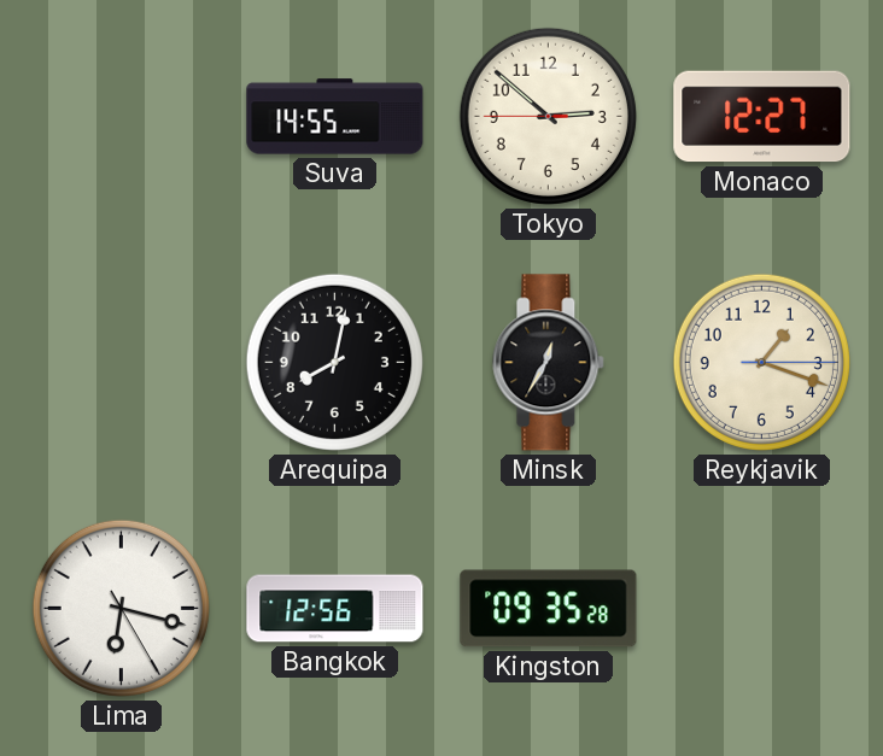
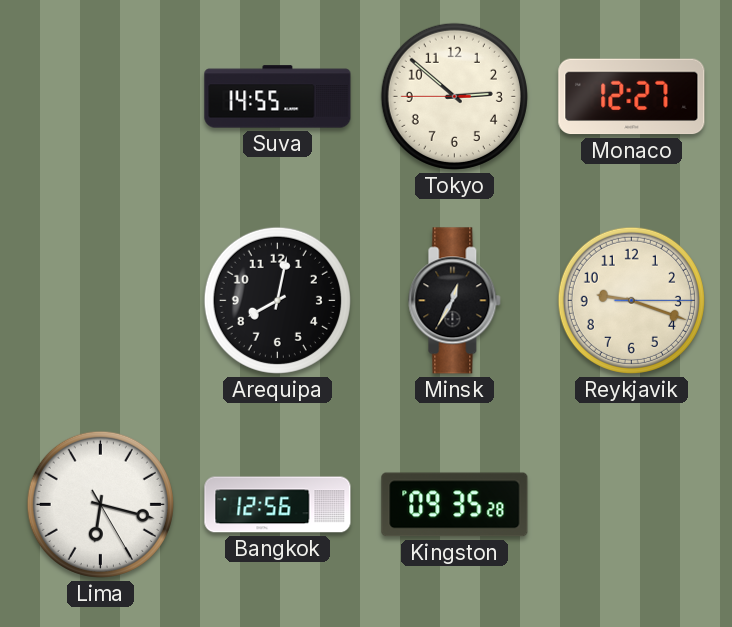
Reykjavik: 1:18 -> 9:18 (631, 300)
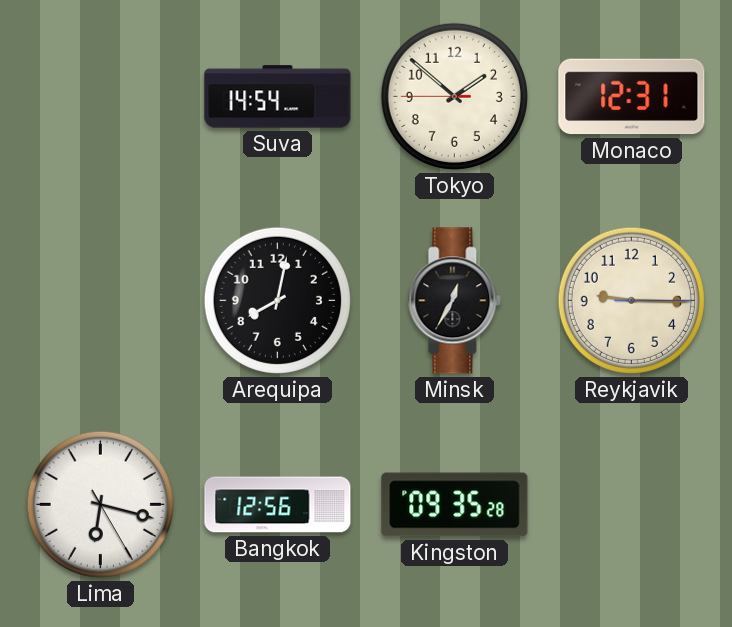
Suva: 14:55 -> 14:54 (278, 97)
Tokyo: 2:51 -> 1:51 (454, 96)
Monaco: 12:27 -> 12:31 (632, 97)
Reykjavik: 9:18 -> 9:15 (631, 300)
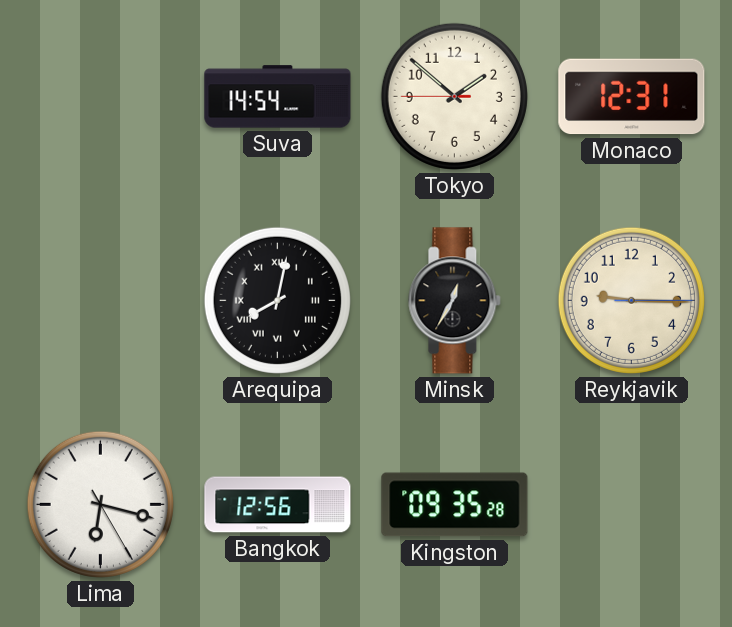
Arequipa numerals: Arabic -> Roman (277, 300)
